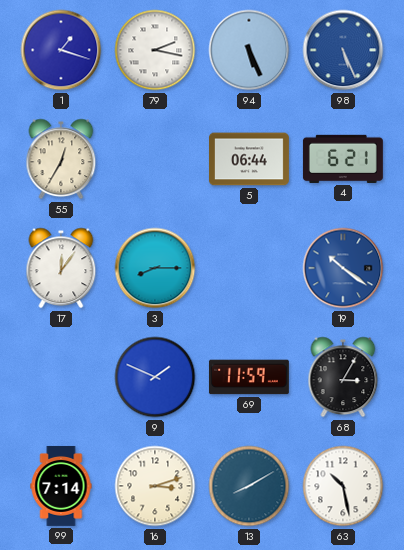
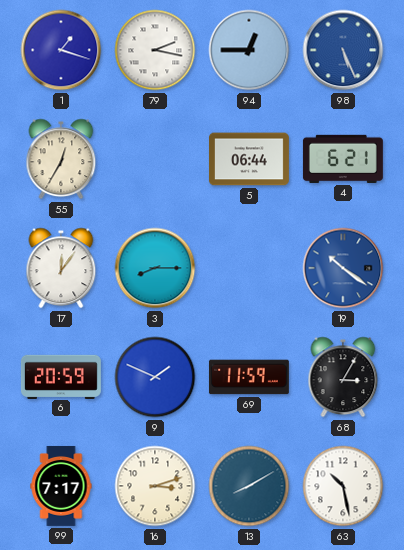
94: 5:26 -> 12:45 (249, 50)
6: none -> 20:59 (61, 376)
99: 7:14 -> 7:17 (61, 486)
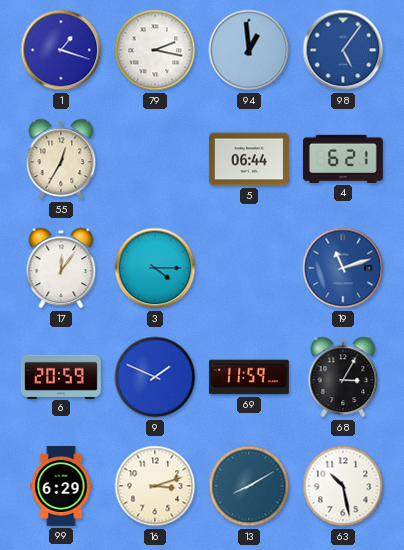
94: 12:45 -> 12:59 (249, 50)
98: 5:26 -> 5:06 (343, 50)
3: 8:15 -> 4:15 (155, 268)
19: 10:21 -> 11:12 (343, 268)
99: 7:17 -> 6:29 (61, 486)
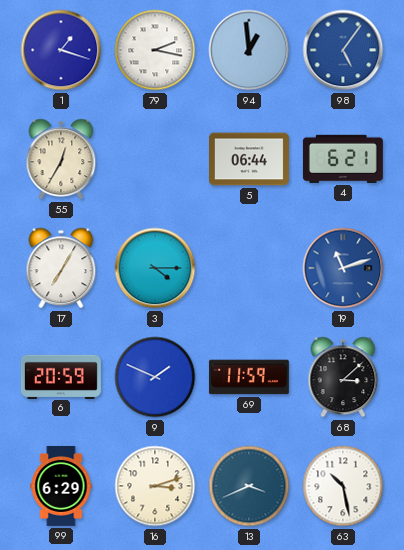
17: 12:06 -> 7:05 (61, 268)
68: 3:05 -> 3:08 (343, 377)
13: 8:10 -> 3:41 (249, 486)
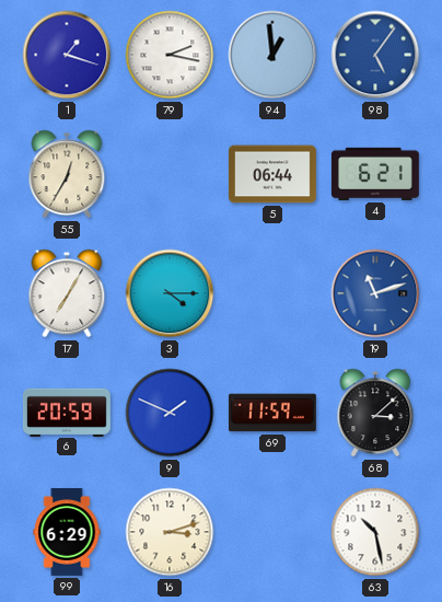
13: 3:41 -> none (249, 486)
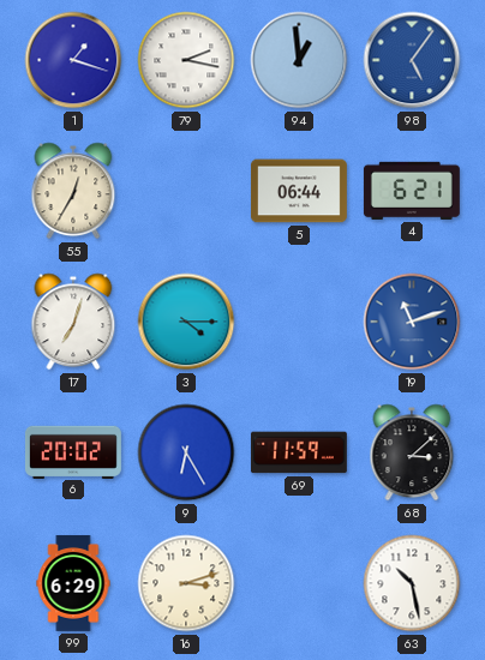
17: 7:05 -> 7:03 (73, 322)
6: 20:59 -> 20:02 (73, 451)
9: 1:49 -> 6:25 (186, 452)
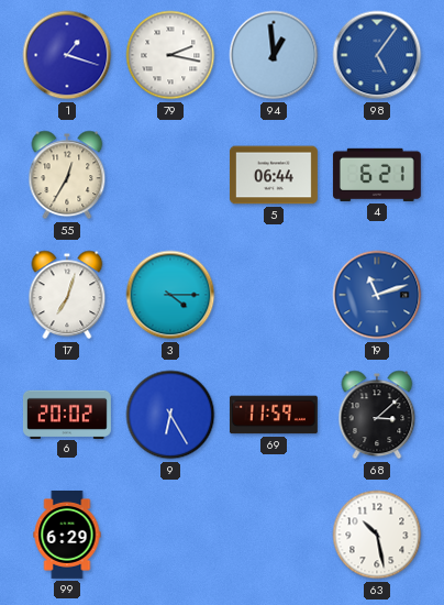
16: 3:12 -> none (186, 583)
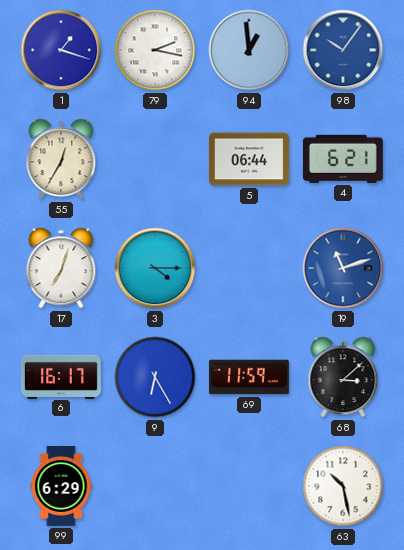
98: 5:06 -> 10:06 (343, 50)
6: 20:02 -> 16:17 (61, 376)
